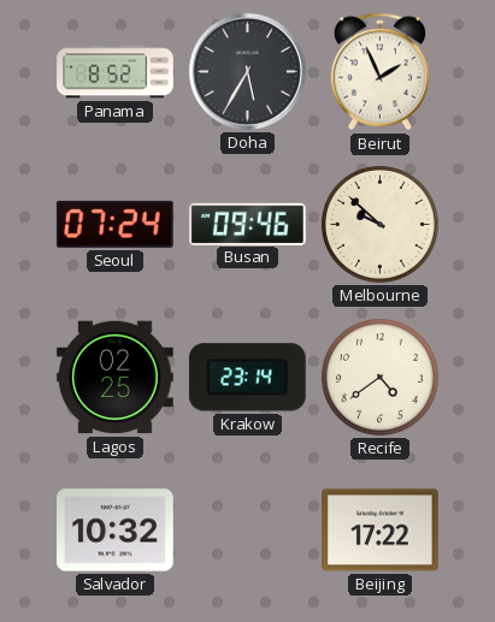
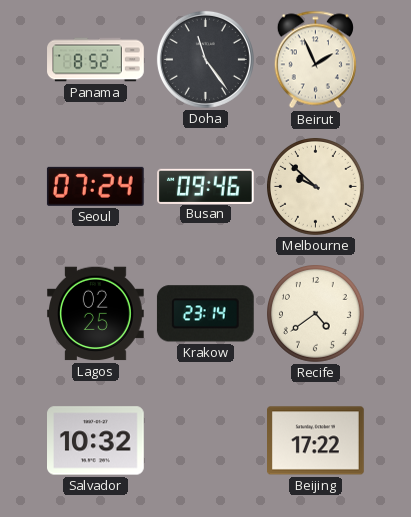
Doha: 5:35 -> 11:24 (205, 59)
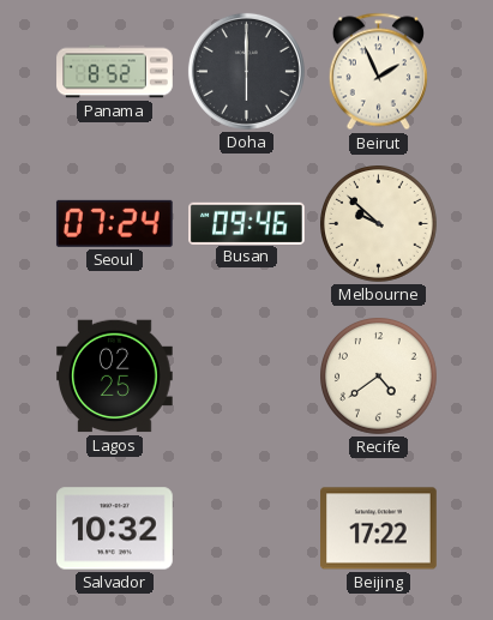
Doha: 11:24 -> 6:00 (246, 71)
Krakow: 23:14 -> none (205, 314)
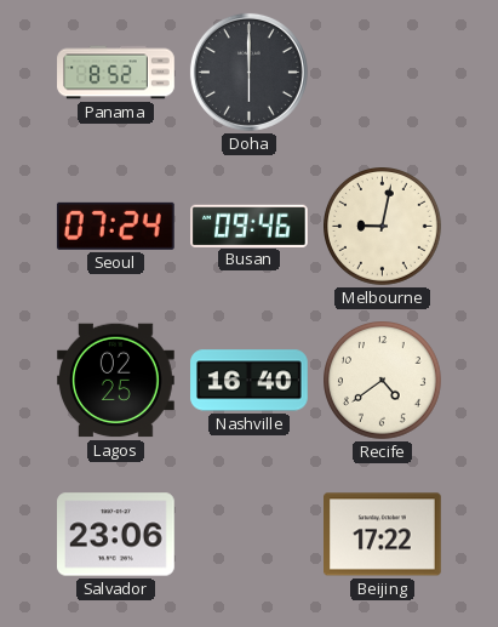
Beirut: 1:56 -> none (378, 72)
Melbourne: 9:52 -> 9:02 (383, 227)
Nashville: none -> 16:40 (250, 381)
Salvador: 10:32 -> 23:06 (116, 535)
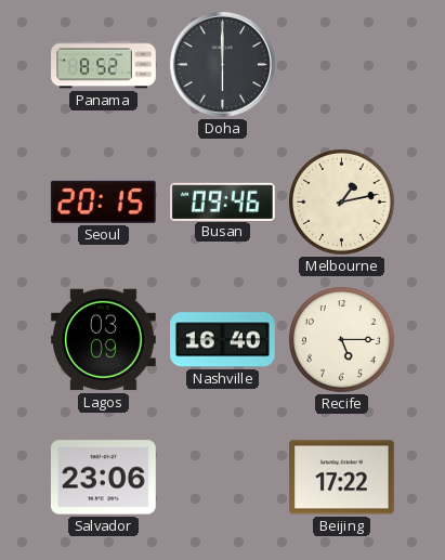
Seoul: 07:24 -> 20:15 (103, 201)
Melbourne: 9:02 -> 1:13 (342, 203)
Lagos: 02:25 -> 03:09 (104, 340)
Recife: 4:39 -> 5:15 (342, 340)
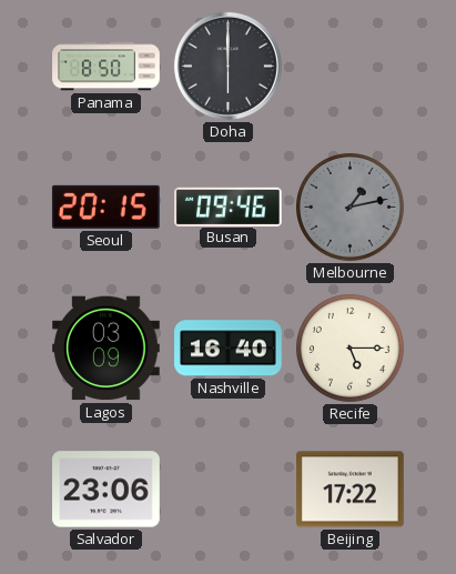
Panama: 8:52 -> 8:50 (107, 67)
Melbourne dial: cream -> grey (351, 208)
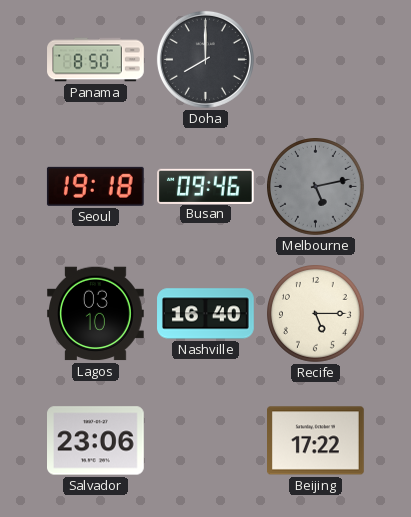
Doha: 6:00 -> 8:00 (205, 59)
Seoul: 20:15 -> 19:18 (95, 186)
Melbourne: 1:13 -> 5:13 (316, 187)
Lagos: 03:09 -> 03:10 (96, 314)
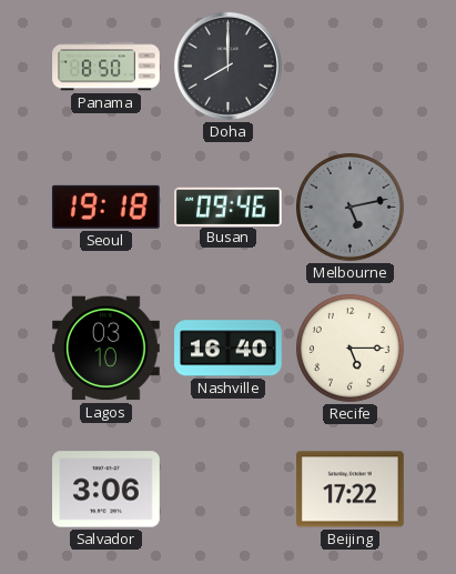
Salvador: 23:06 -> 3:06 (107, 490)
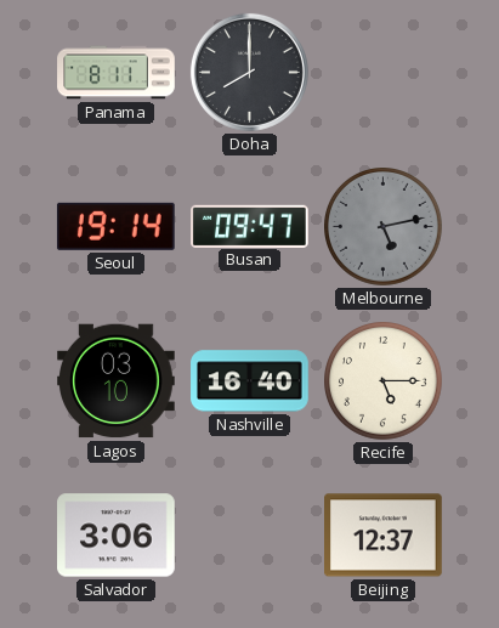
Panama: 8:50 -> 8:11 (117, 73)
Seoul: 19:18 -> 19:14 (115, 226)
Busan: 09:46 -> 09:47 (250, 226)
Beijing: 17:22 -> 12:37 (384, 536)
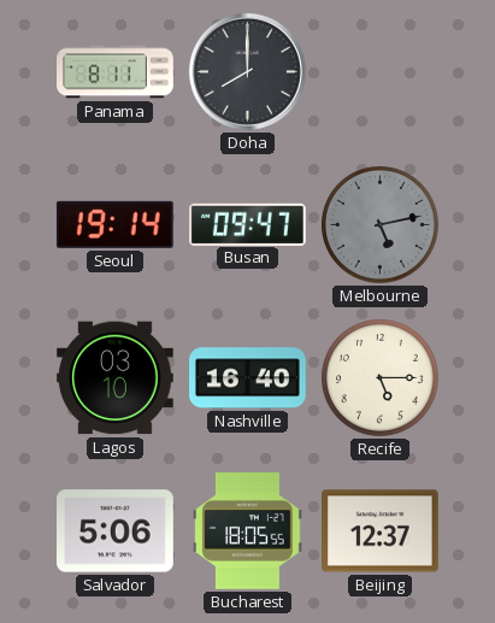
Salvador: 3:06 -> 5:06 (116, 531)
Bucharest: none -> 18:05 (248, 531)
